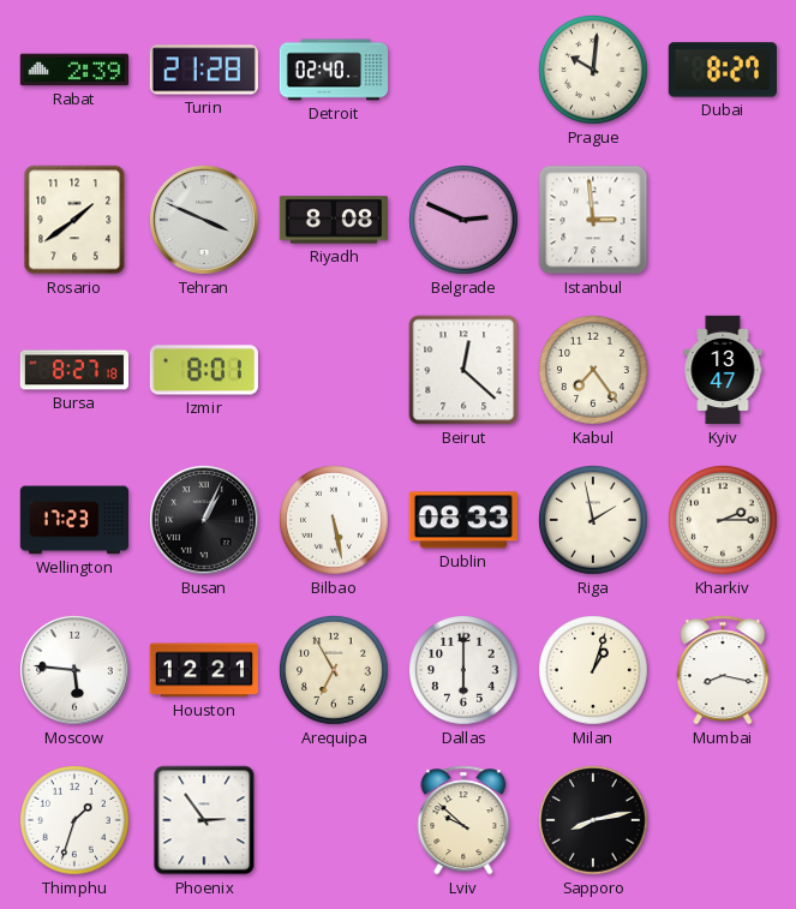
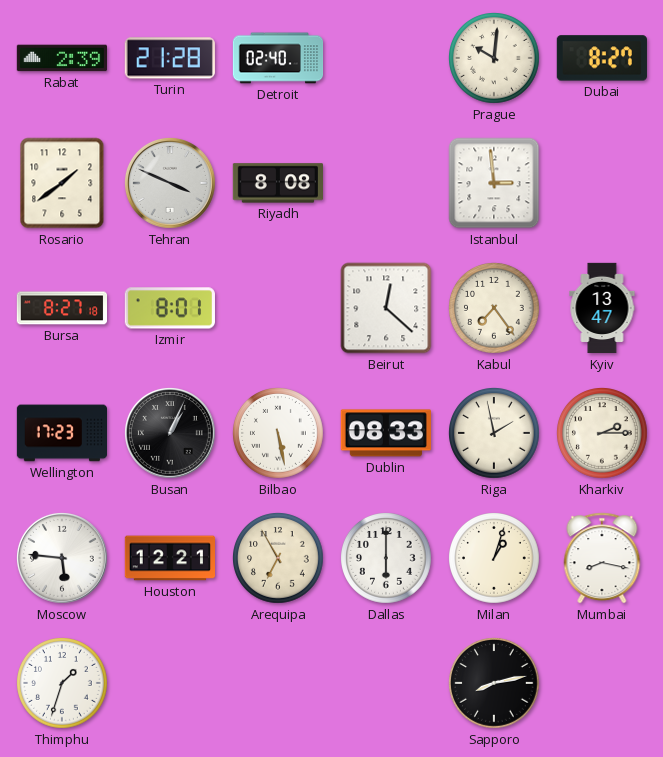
Belgrade: 2:49 -> none (465, 221)
Phoenix: 2:54 -> none (204, 820)
Lviv: 9:52 -> none (463, 820)
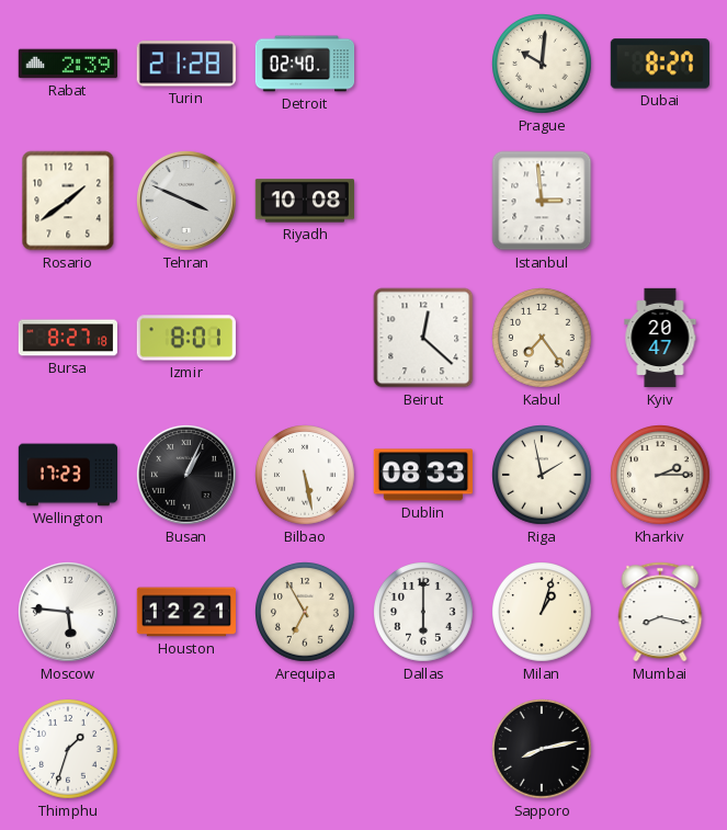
Riyadh: 8:08 -> 10:08 (304, 201)
Kyiv: 13:47 -> 20:47 (660, 338)
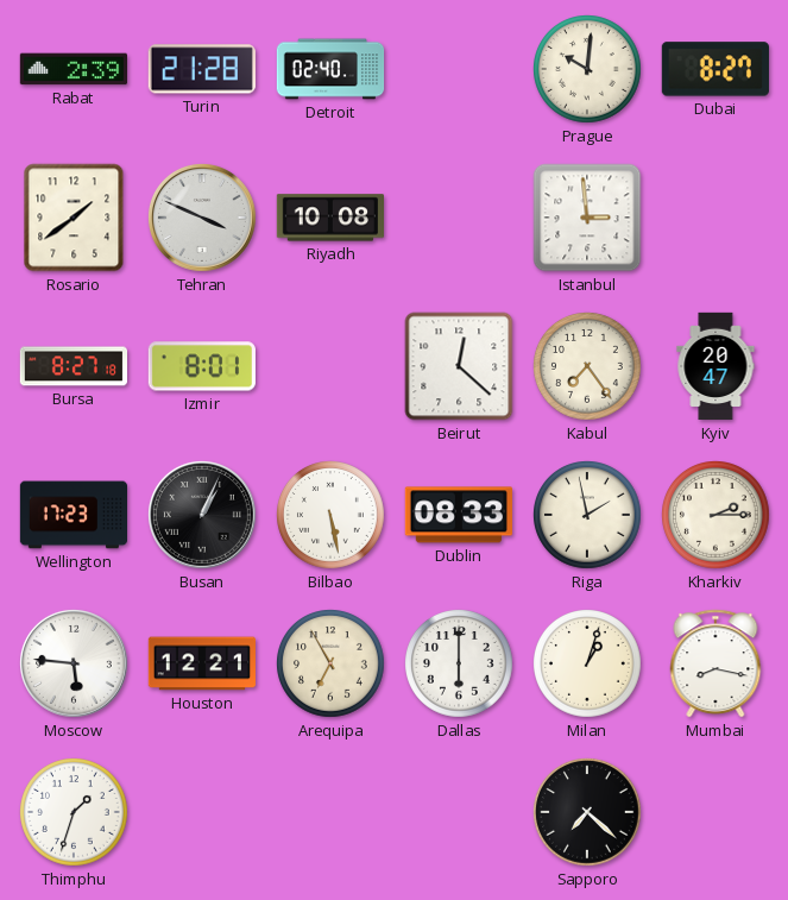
Sapporo: 8:13 -> 7:22 (588, 813)
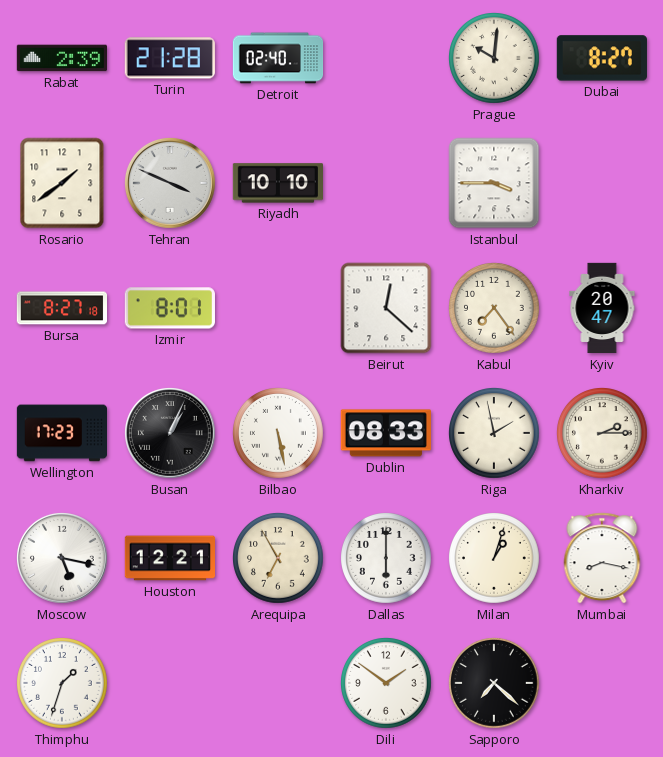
Riyadh: 10:08 -> 10:10 (277, 183)
Istanbul: 2:59 -> 3:45 (494, 183)
Moscow: 5:46 -> 5:17 (63, 559)
Dili: none -> 1:51 (387, 684)
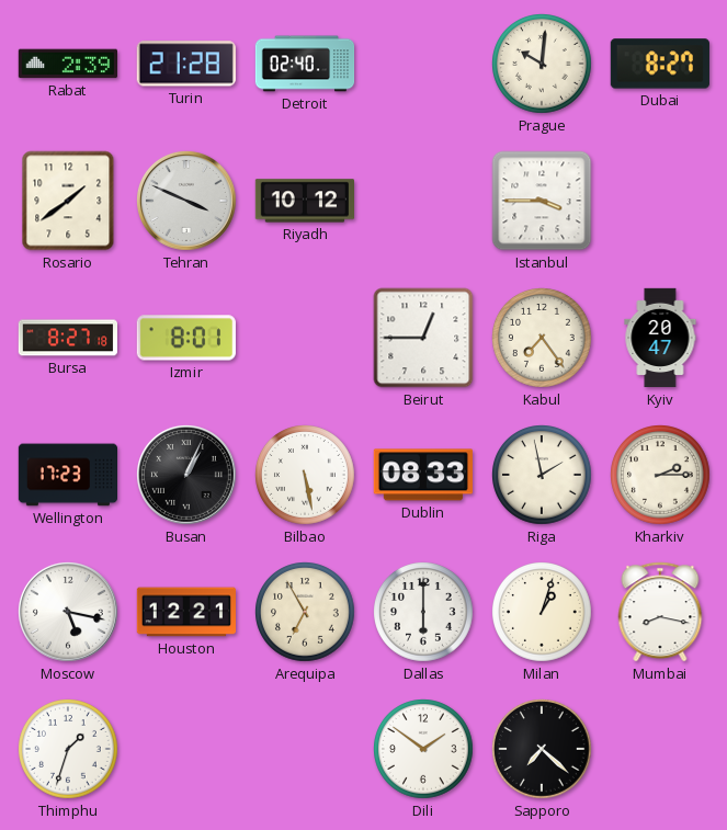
Riyadh: 10:10 -> 10:12 (304, 201)
Beirut: 12:22 -> 12:45 (423, 338)
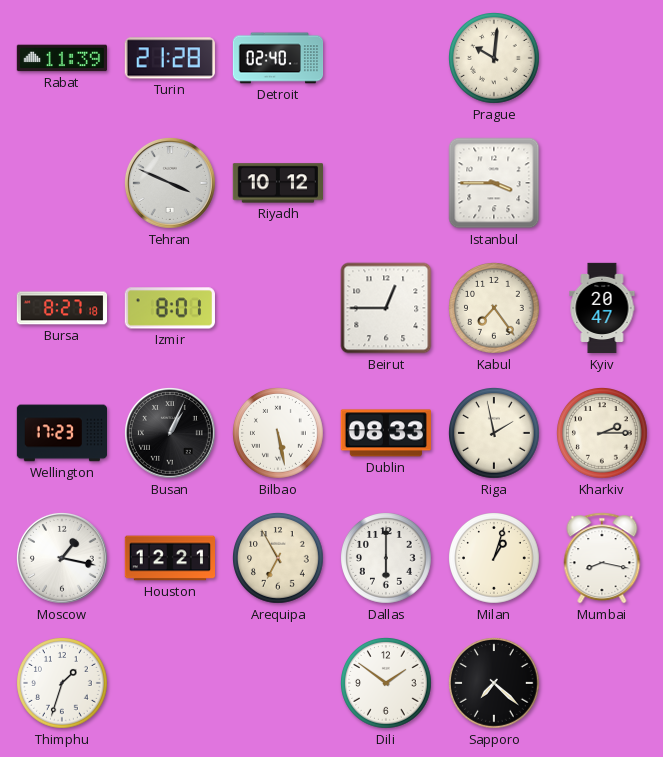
Rabat: 2:39 -> 11:39 (61, 58)
Dubai: 8:27 -> none (660, 64)
Rosario: 1:39 -> none (68, 201)
Moscow: 5:17 -> 1:17 (63, 559)
